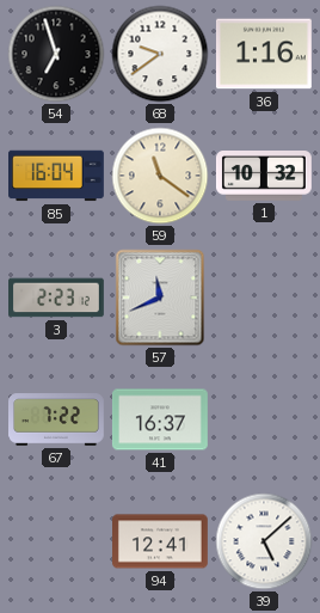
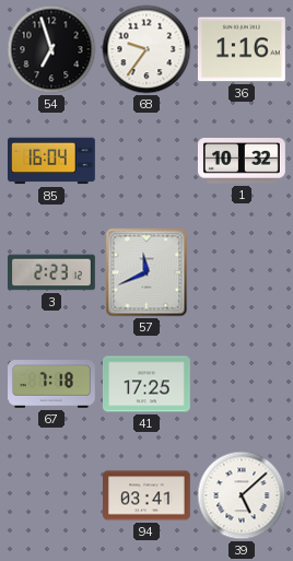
68: 9:39 -> 9:36 (146, 49)
59: 11:21 -> none (160, 176)
67: 7:22 -> 7:18 (52, 384)
41: 16:37 -> 17:25 (146, 384)
94: 12:41 -> 03:41 (148, 495)
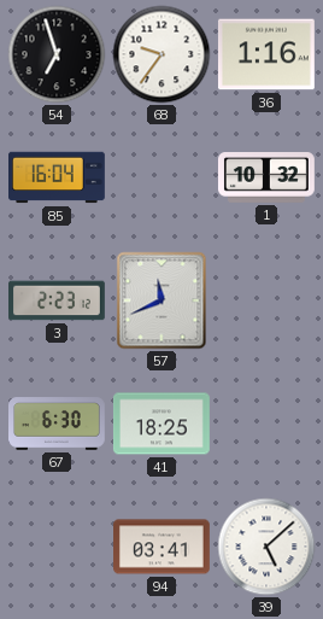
67: 7:18 -> 6:30 (58, 424)
41: 17:25 -> 18:25 (161, 424)
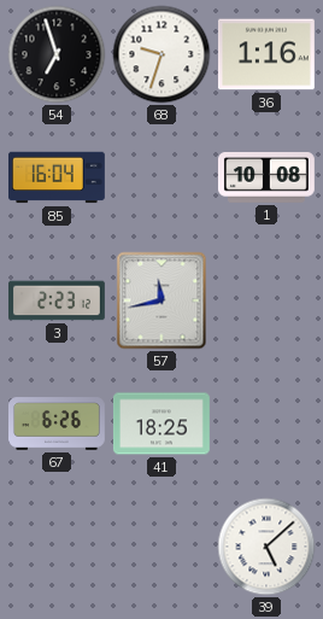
68: 9:36 -> 9:33 (161, 54)
1: 10:32 -> 10:08 (266, 179)
57: 11:41 -> 11:43 (161, 300)
67: 6:30 -> 6:26 (58, 424)
94: 03:41 -> none (163, 547)
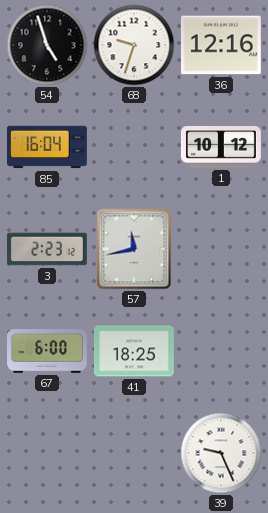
54: 6:57 -> 4:57 (47, 45)
36: 1:16 -> 12:16 (221, 45)
1: 10:08 -> 10:12 (221, 148)
67: 6:26 -> 6:00 (48, 351)
39: 5:08 -> 9:26 (221, 453)
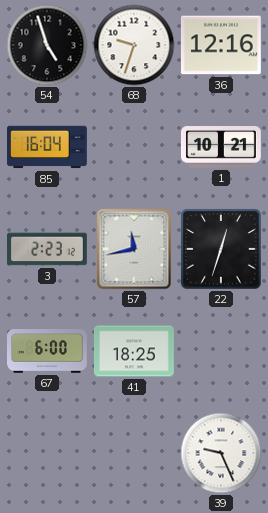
1: 10:12 -> 10:21 (221, 148)
22: none -> 12:33 (221, 249)
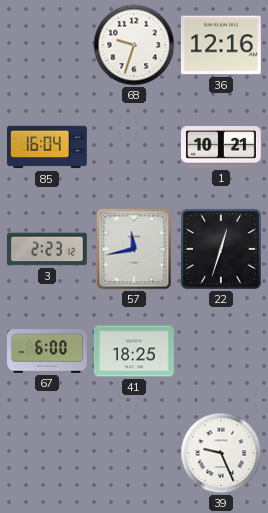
54: 4:57 -> none (47, 45)
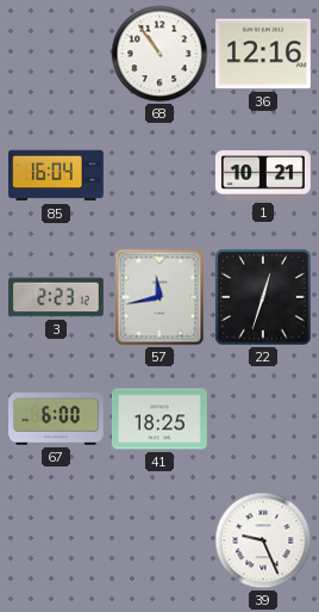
68: 9:33 -> 10:54 (159, 54)
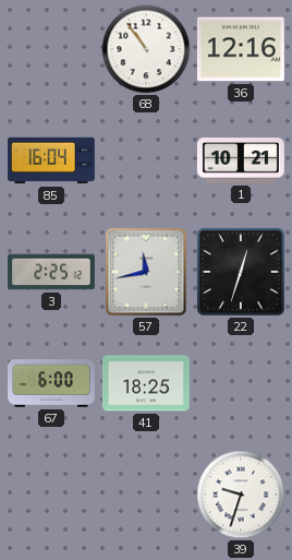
3: 2:23 -> 2:25 (52, 272)
39: 9:26 -> 9:33 (241, 495)
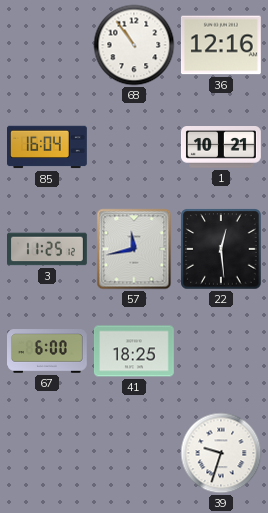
3: 2:25 -> 11:25 (48, 249)
22: 12:33 -> 12:29 (221, 249)
